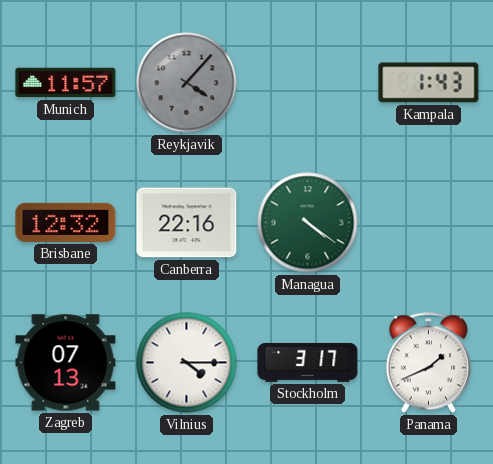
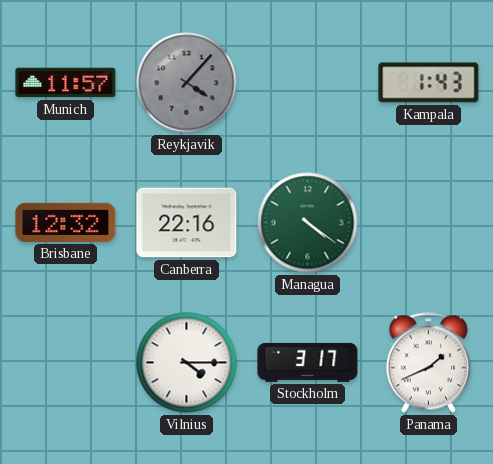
Zagreb: 07:13 -> none (66, 363)
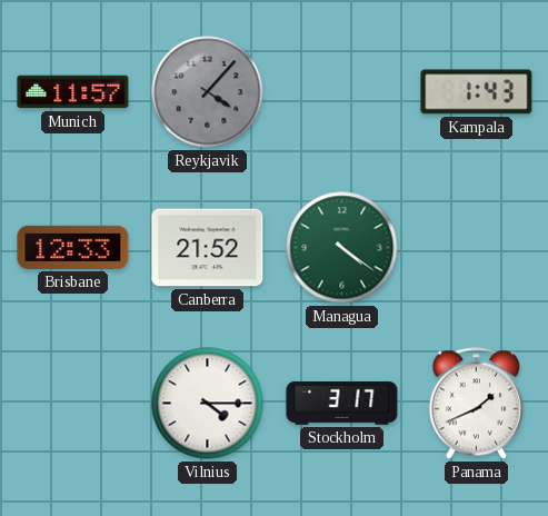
Brisbane: 12:32 -> 12:33 (73, 247)
Canberra: 22:16 -> 21:52 (208, 248)
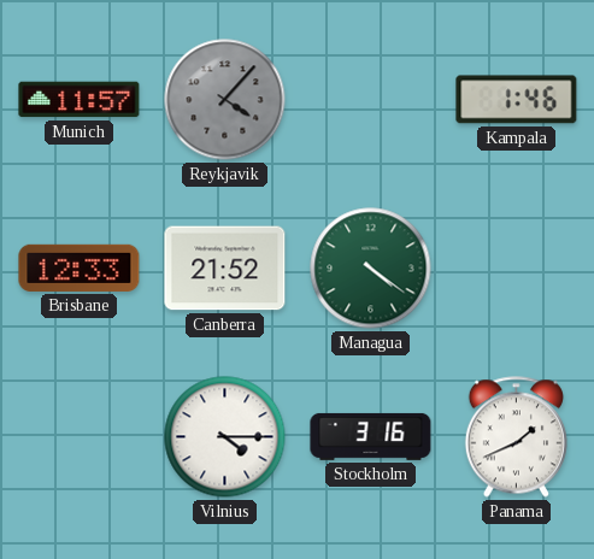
Kampala: 1:43 -> 1:46 (517, 100)
Stockholm: 3:17 -> 3:16 (371, 436)
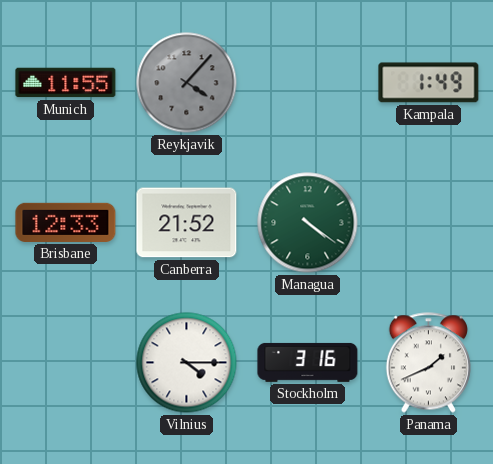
Munich: 11:57 -> 11:55 (66, 83)
Kampala: 1:46 -> 1:49 (429, 83)
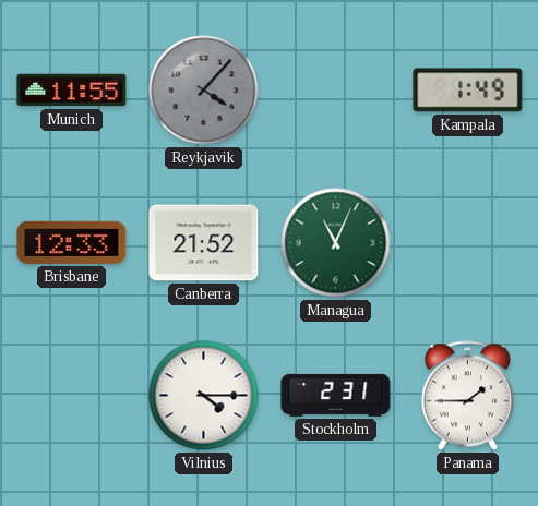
Managua: 4:21 -> 11:04 (336, 243)
Stockholm: 3:16 -> 2:31 (336, 395)
Panama: 1:41 -> 1:45 (467, 396)
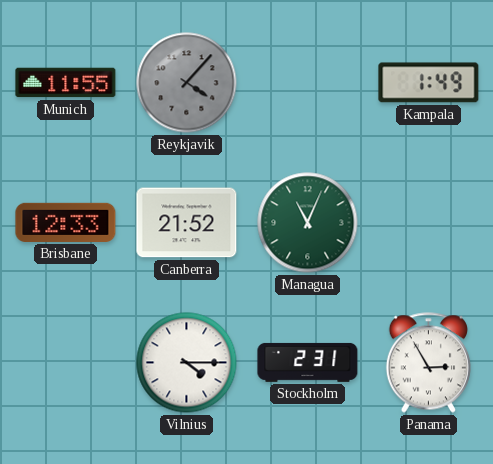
Panama: 1:45 -> 2:55 (428, 363)
